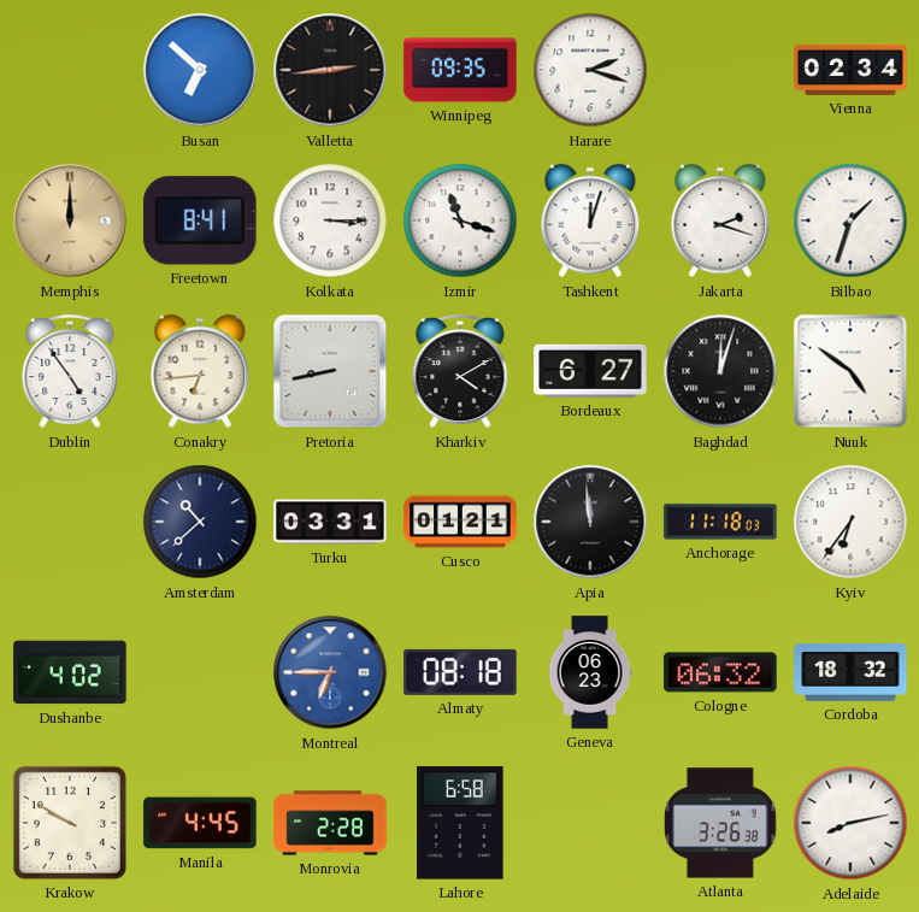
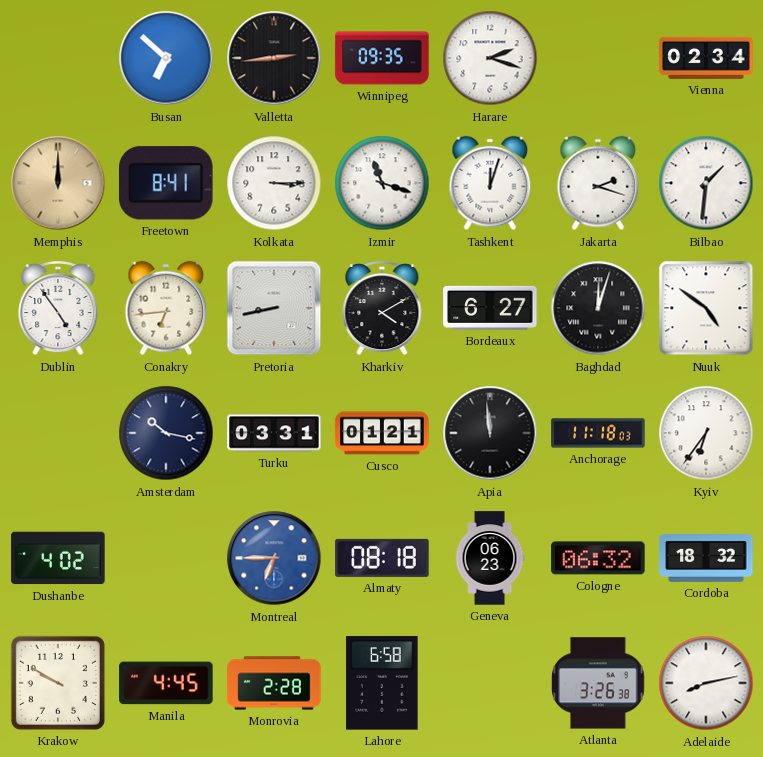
Bilbao: 1:33 -> 1:31 (706, 183)
Amsterdam: 10:38 -> 10:17 (166, 433)
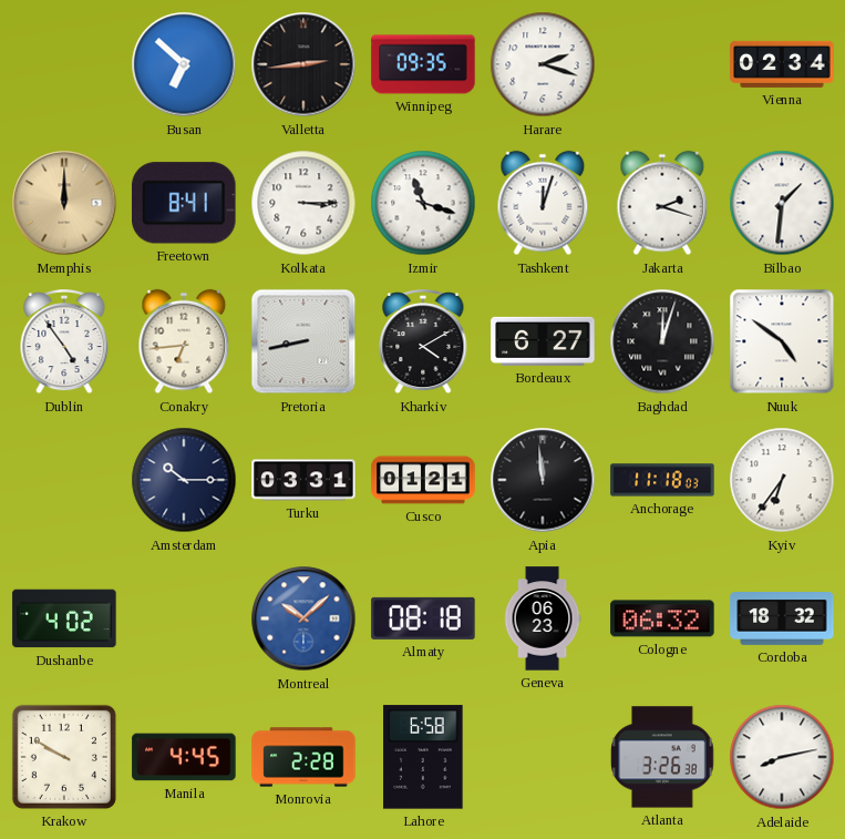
Amsterdam: 10:17 -> 10:15 (184, 480)
Montreal: 6:45 -> 10:08 (303, 618)
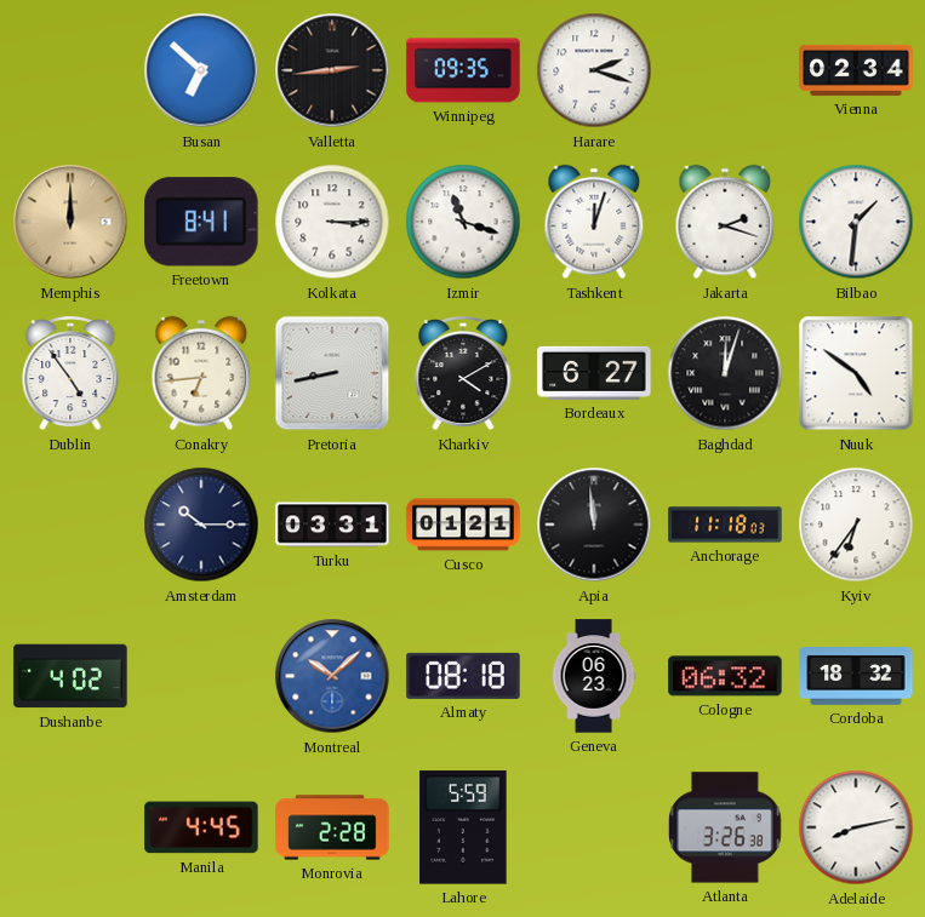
Krakow: 9:50 -> none (64, 757)
Lahore: 6:58 -> 5:59 (463, 827)
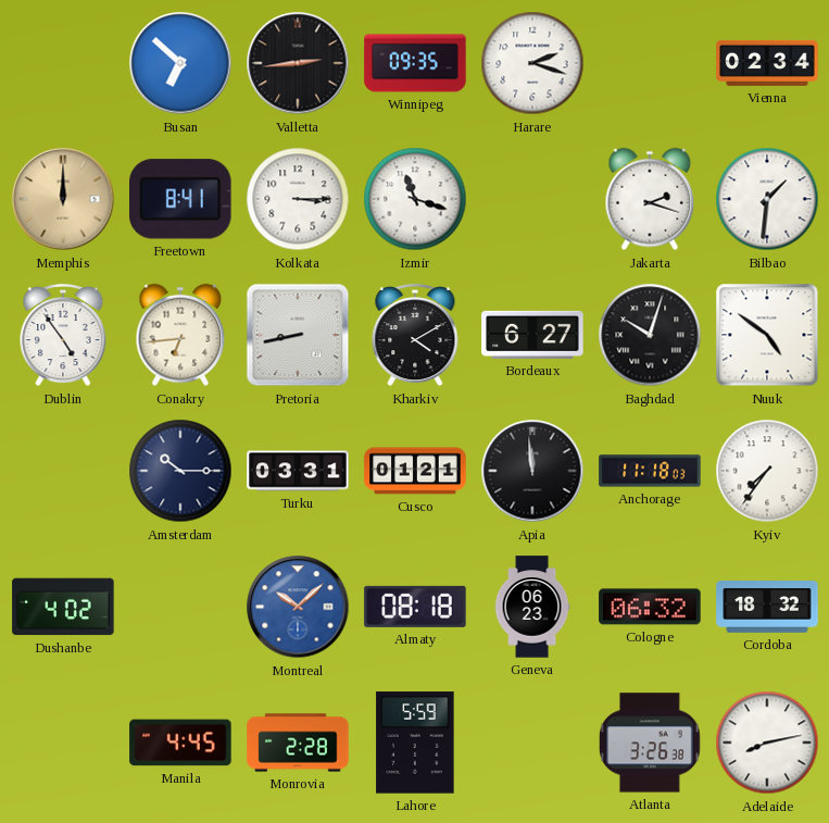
Tashkent: 12:03 -> none (594, 222)
Baghdad: 12:03 -> 10:03 (650, 335)
Kyiv: 6:36 -> 7:36 (767, 471)
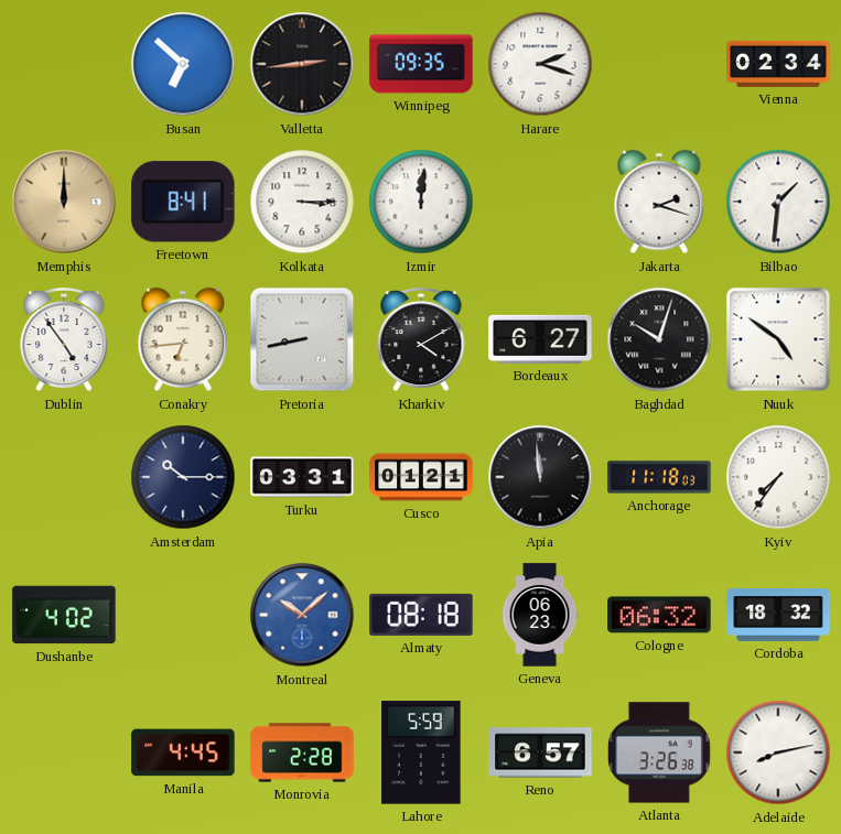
Izmir: 11:18 -> 12:01 (421, 202)
Reno: none -> 6:57 (540, 752)
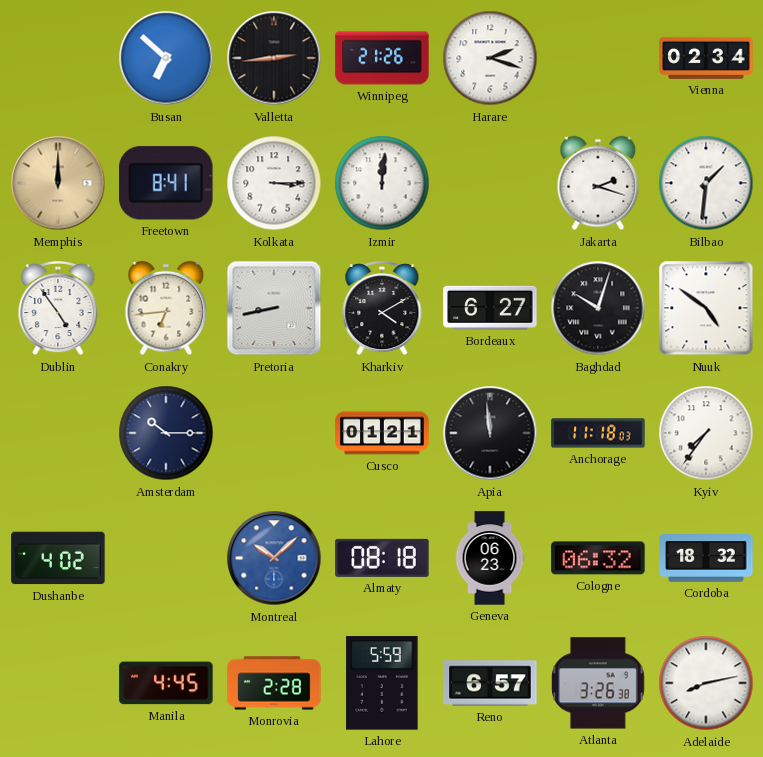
Winnipeg: 09:35 -> 21:26 (382, 58)
Turku: 03:31 -> none (302, 477)
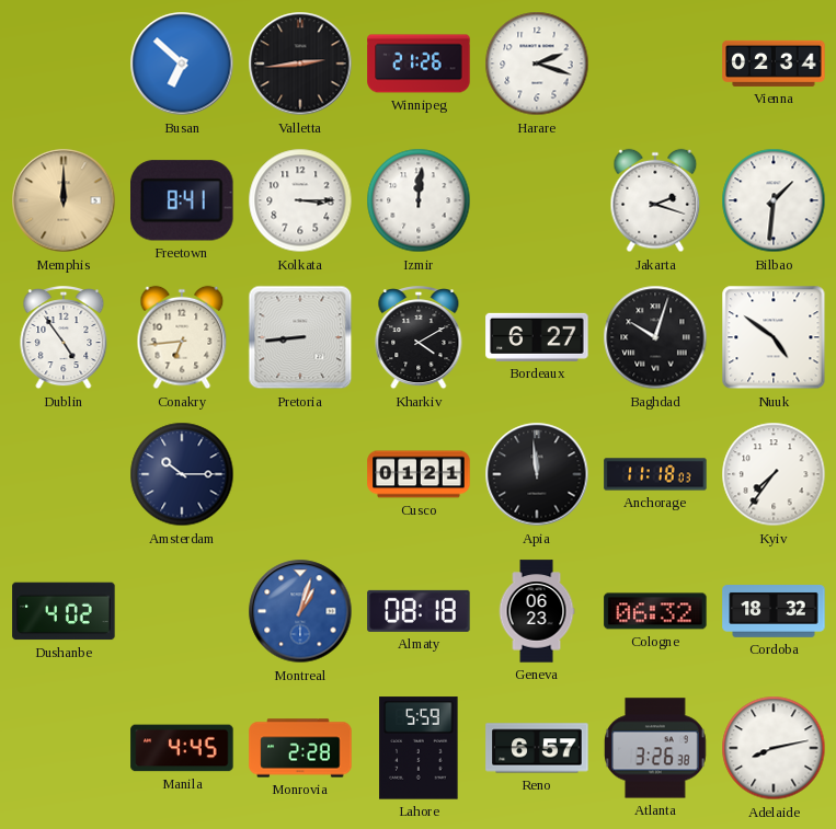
Pretoria: 8:43 -> 8:44 (300, 337)
Montreal: 10:08 -> 1:03 (300, 611)
